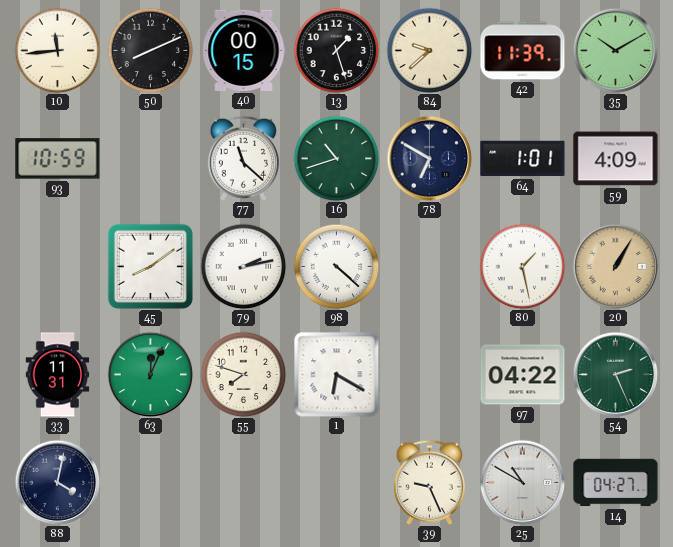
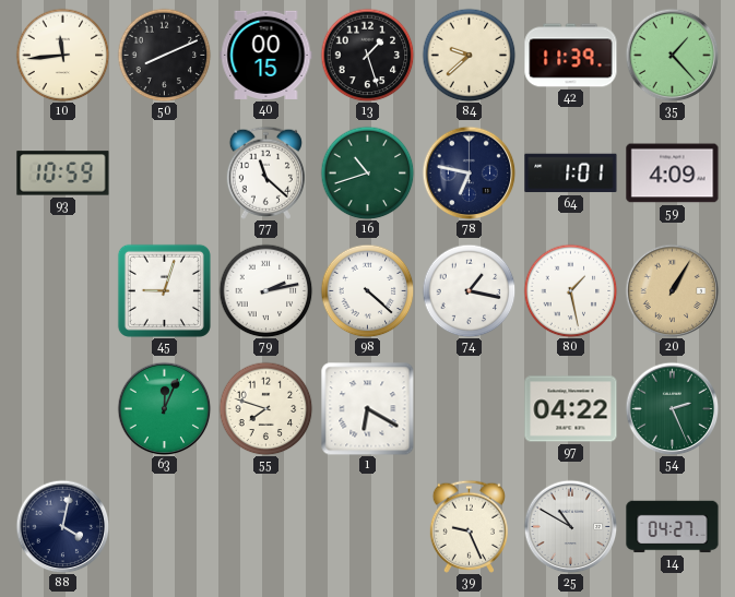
35: 10:10 -> 1:23 (672, 55)
78: 6:50 -> 6:47 (469, 172)
45: 8:09 -> 9:03 (164, 290)
74: none -> 1:17 (469, 290)
33: 11:31 -> none (58, 375)
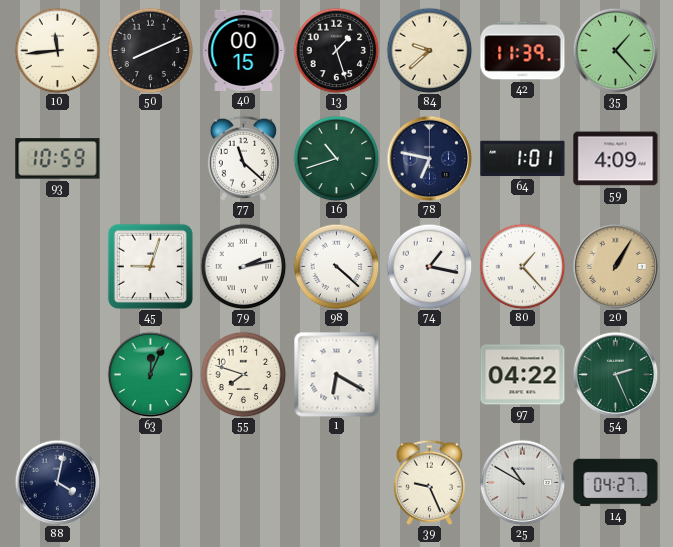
80: 1:28 -> 1:23 (522, 266)
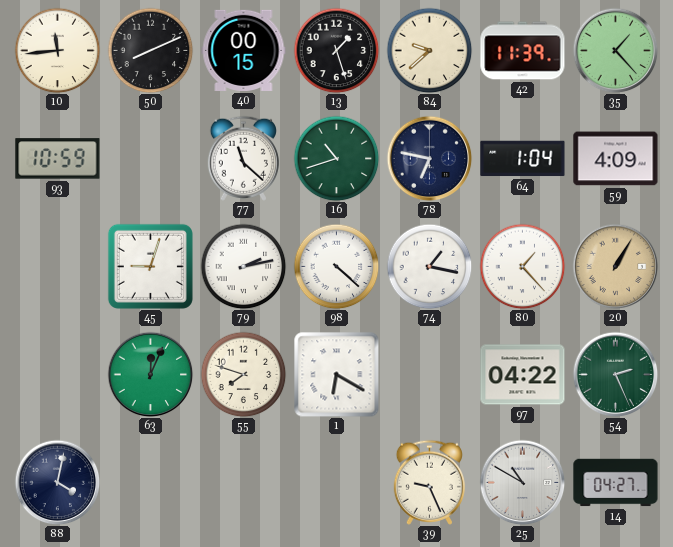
64: 1:01 -> 1:04 (523, 159)
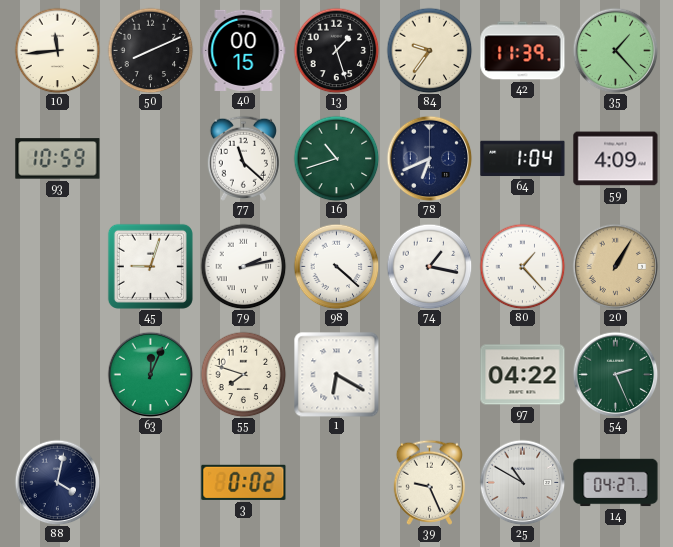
84: 9:38 -> 9:36 (429, 50)
78: 6:47 -> 6:41 (429, 158)
3: none -> 0:02 (244, 482)
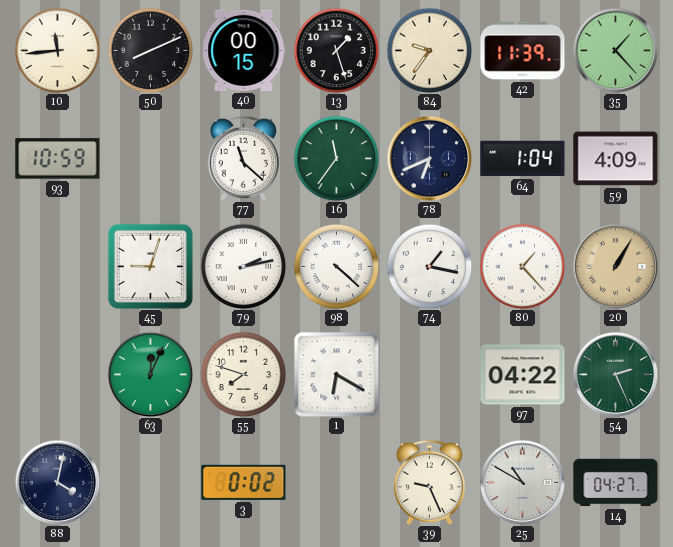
16: 10:42 -> 11:36 (336, 158)
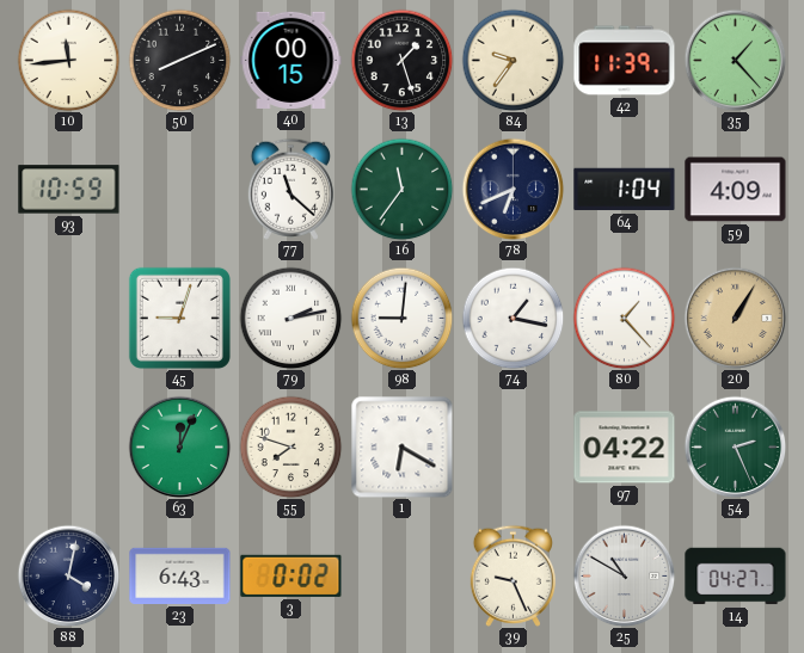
98: 4:22 -> 9:01 (401, 318)
23: none -> 6:43 (180, 575)
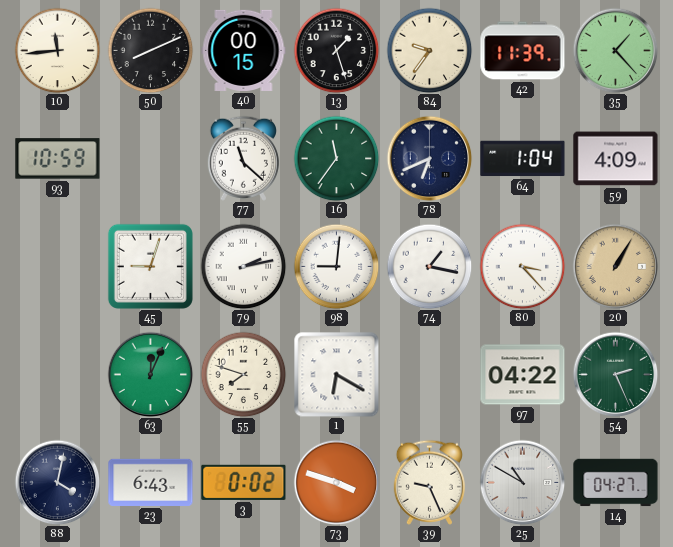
80: 1:23 -> 3:23 (522, 266)
73: none -> 3:48 (336, 482)
